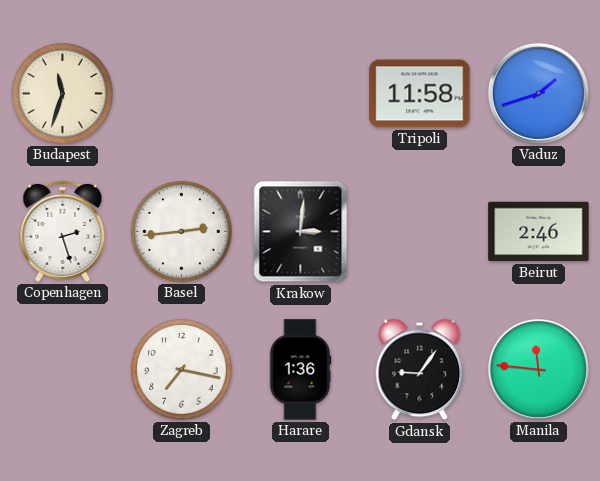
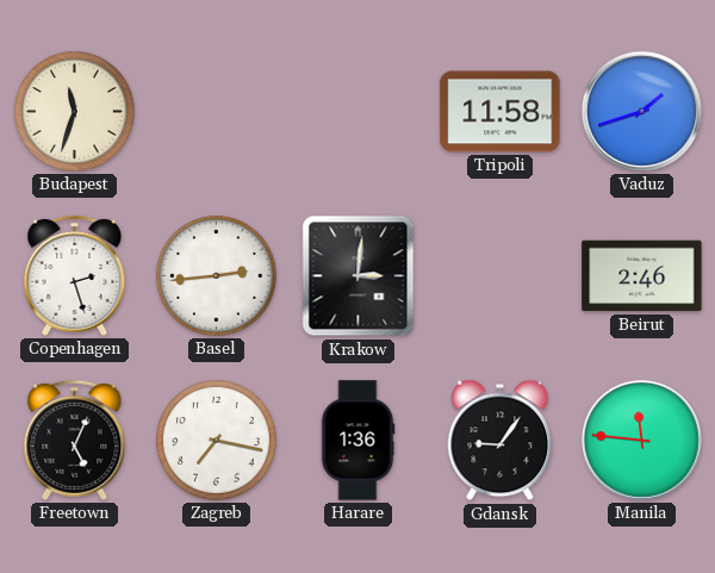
Freetown: none -> 5:04 (75, 440)
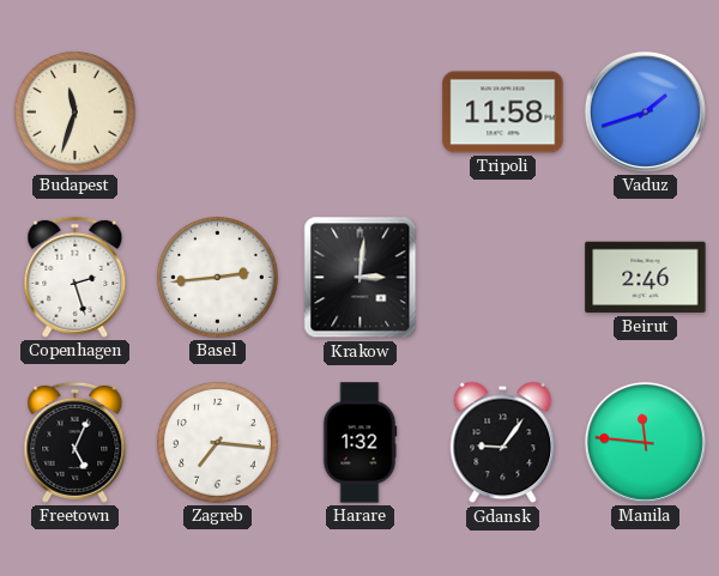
Zagreb: 7:17 -> 7:16 (218, 443)
Harare: 1:36 -> 1:32 (359, 443)
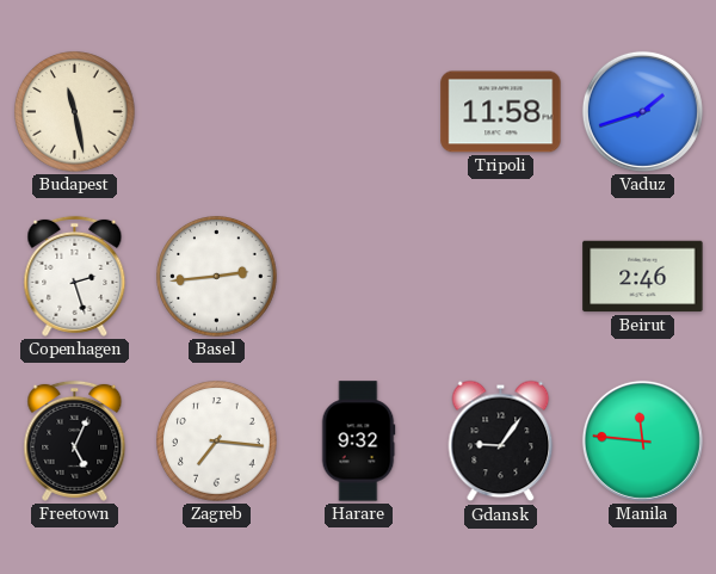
Budapest: 11:33 -> 11:28 (75, 112)
Krakow: 3:01 -> none (361, 278)
Harare: 1:32 -> 9:32 (358, 442)
